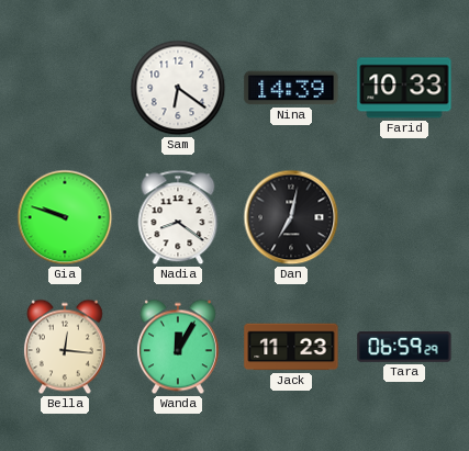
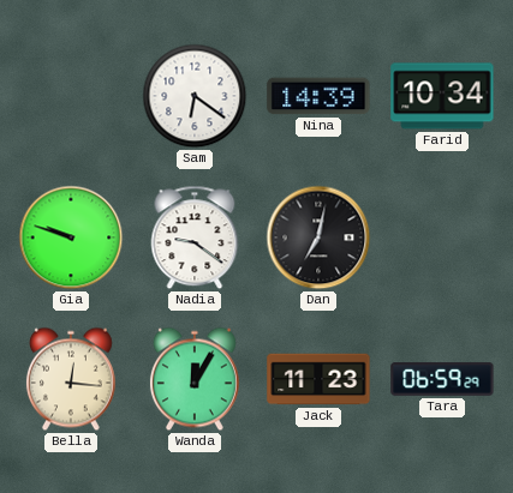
Farid: 10:33 -> 10:34 (442, 96)
Nadia: 8:21 -> 9:21 (195, 238)
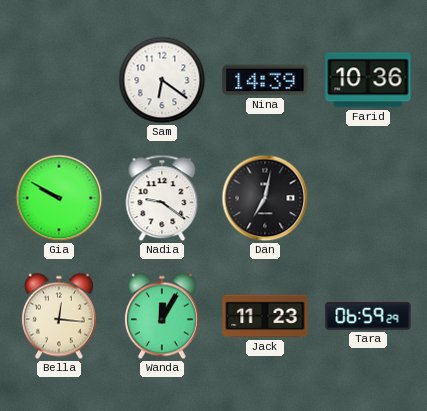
Farid: 10:34 -> 10:36 (368, 80)
Gia: 9:48 -> 9:50 (59, 198)
